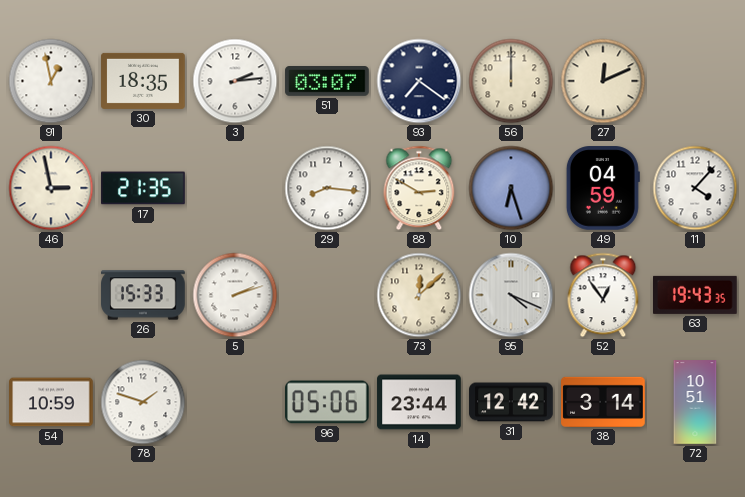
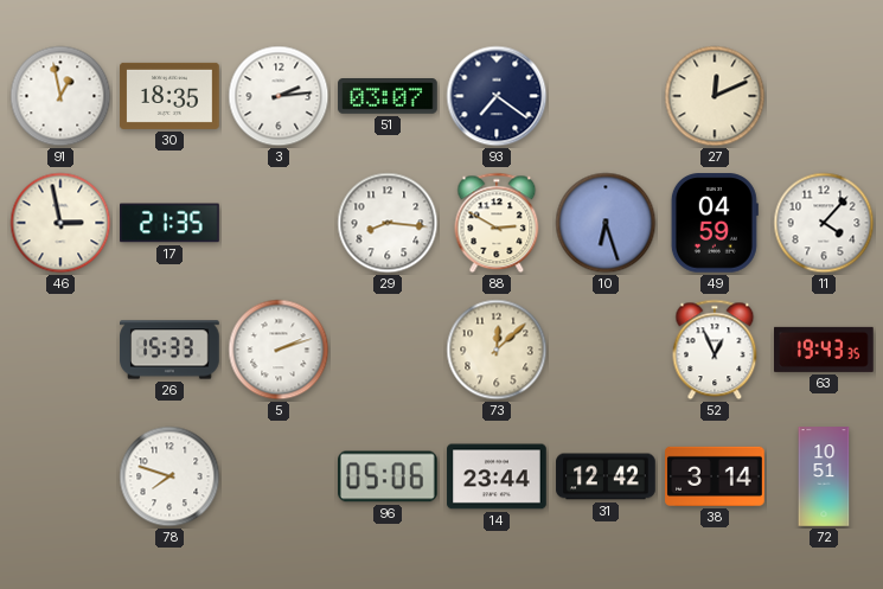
56: 12:00 -> none (511, 81)
95: 4:19 -> none (511, 295)
52: 12:54 -> 12:56 (715, 350)
54: 10:59 -> none (51, 402)
78: 1:48 -> 7:48 (169, 476)
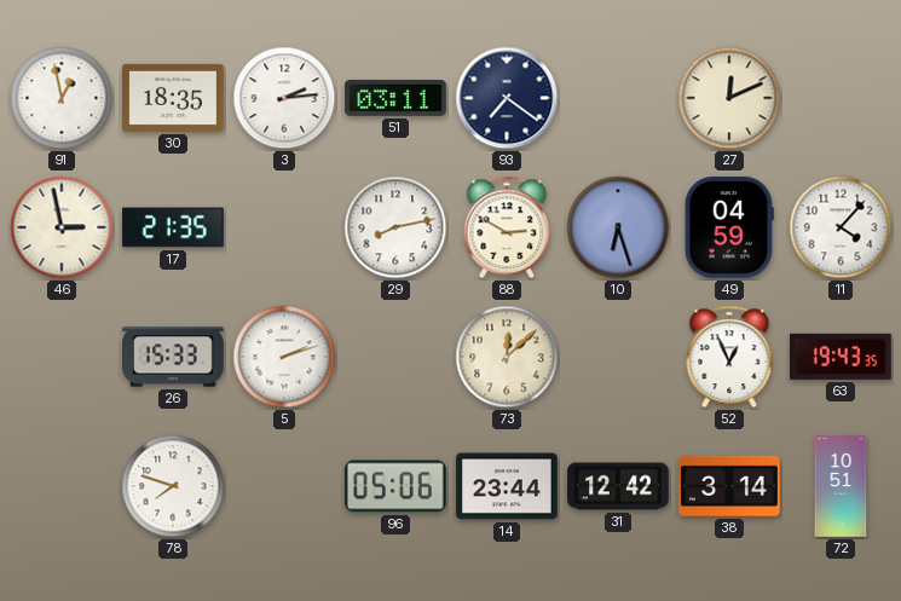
51: 03:07 -> 03:11 (395, 99)
29: 8:16 -> 8:13 (395, 227)
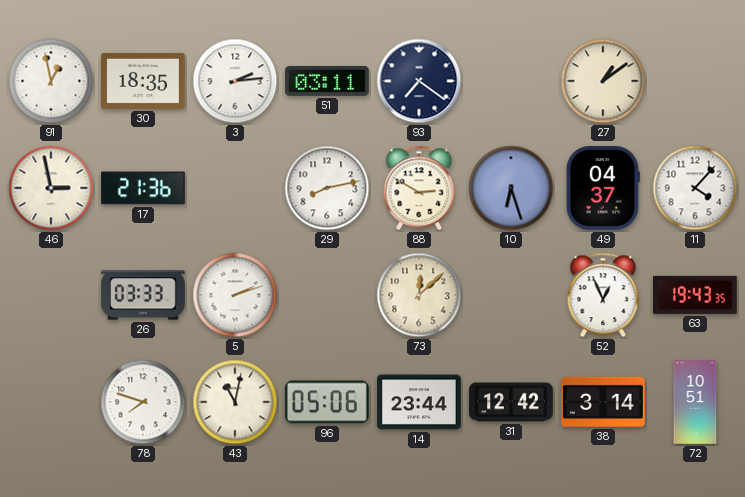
27: 12:11 -> 1:09 (603, 81)
17: 21:35 -> 21:36 (143, 188)
49: 04:59 -> 04:37 (603, 188)
26: 15:33 -> 03:33 (143, 295)
43: none -> 11:02 (235, 402)
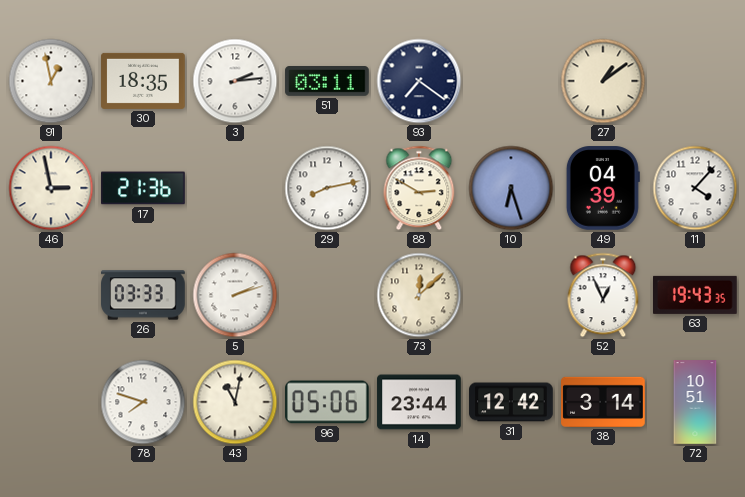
49: 04:37 -> 04:39 (603, 188)
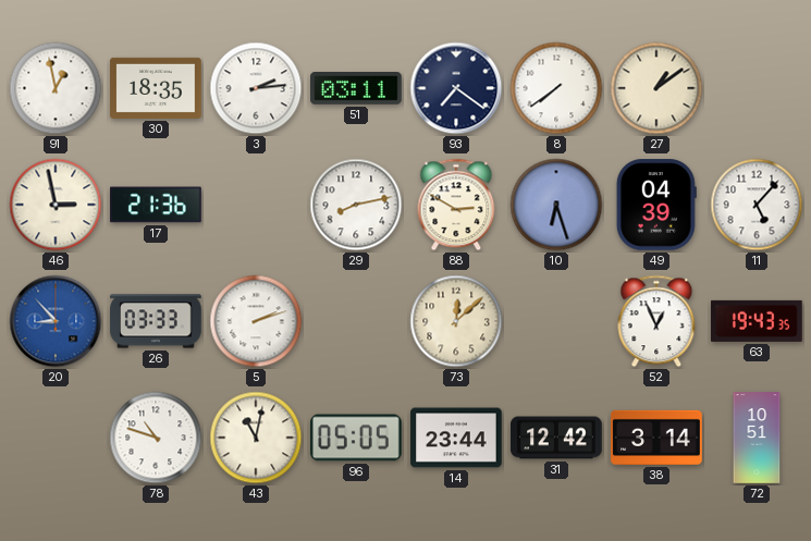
8: none -> 7:39 (556, 88)
11: 4:07 -> 5:07 (757, 205)
20: none -> 8:53 (56, 321)
78: 7:48 -> 10:48 (156, 438)
96: 05:06 -> 05:05 (357, 438)
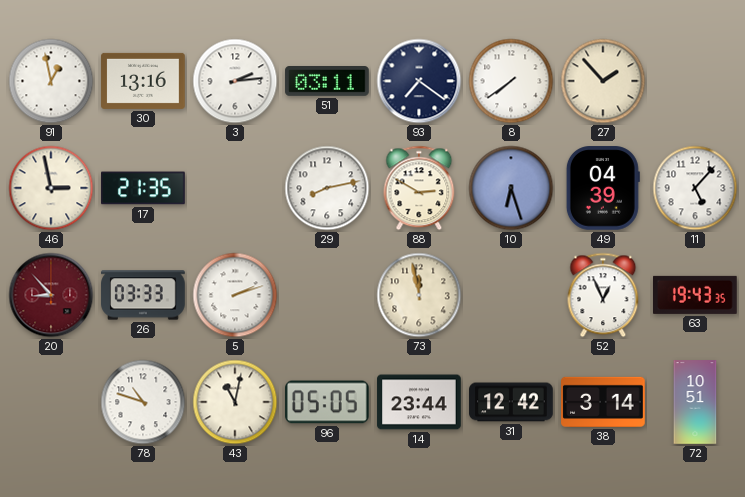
30: 18:35 -> 13:16 (143, 81)
27: 1:09 -> 1:53 (603, 81)
17: 21:36 -> 21:35 (143, 188)
20 dial: blue -> burgundy (51, 295)
73: 12:08 -> 11:58 (419, 295)
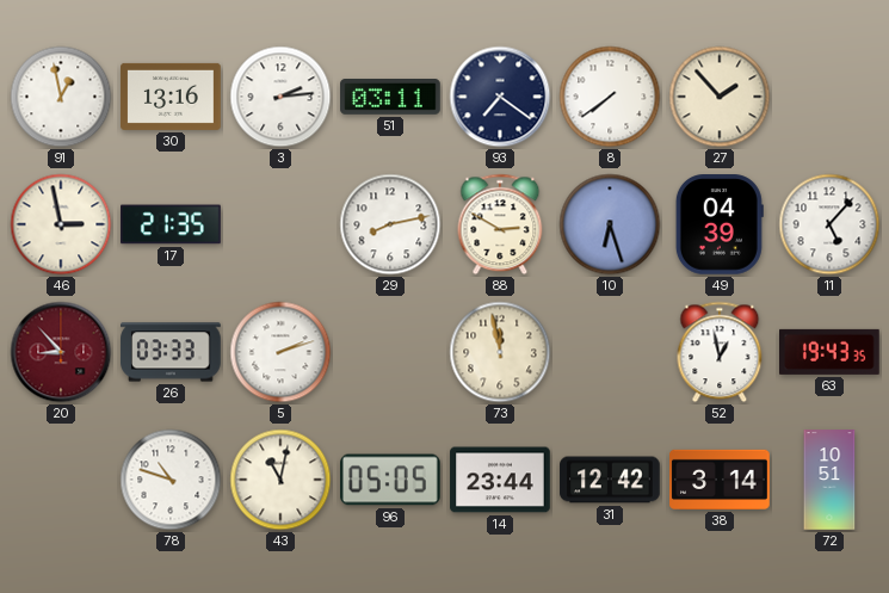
52: 12:56 -> 12:58 (720, 352)
